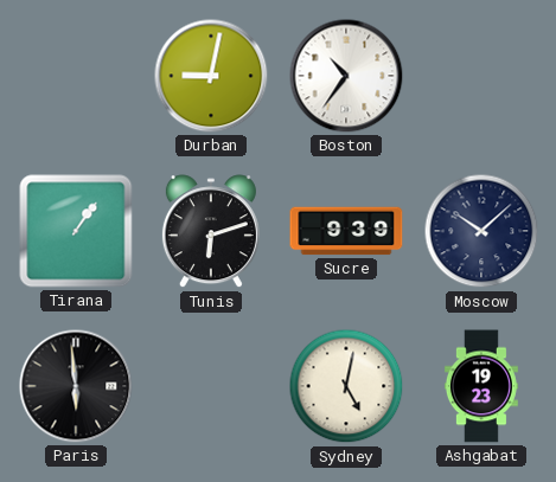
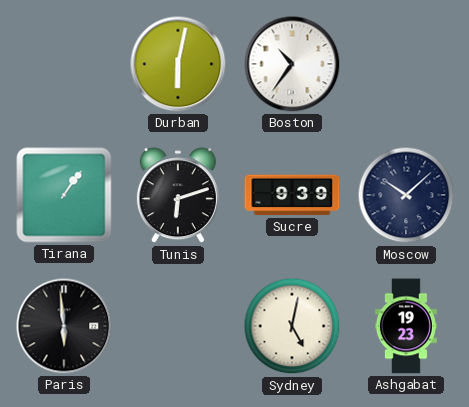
Durban: 9:02 -> 6:02 (178, 64)
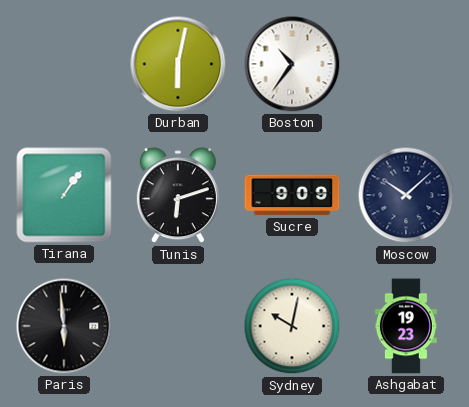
Sucre: 9:39 -> 9:09 (292, 195)
Sydney: 5:02 -> 10:02 (292, 326)
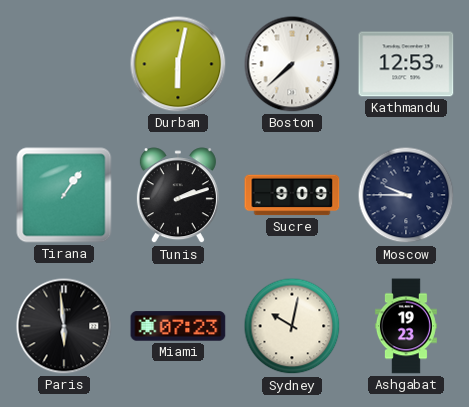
Boston: 10:36 -> 7:38 (292, 64)
Kathmandu: none -> 12:53 (406, 64)
Tunis: 6:12 -> 2:12 (178, 196)
Moscow: 10:08 -> 9:45 (406, 195)
Miami: none -> 07:23 (178, 326)
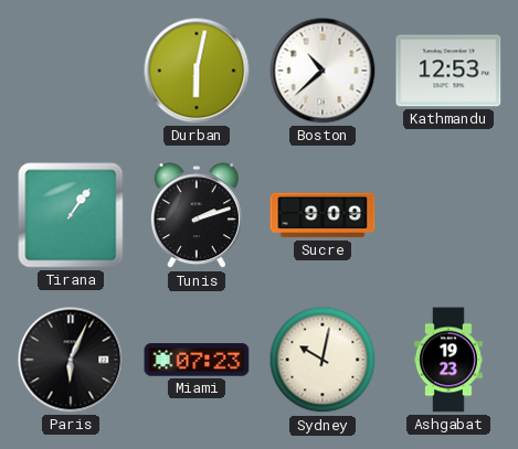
Boston: 7:38 -> 10:38 (323, 71)
Moscow: 9:45 -> none (406, 195)
Paris: 5:59 -> 6:04 (71, 360)
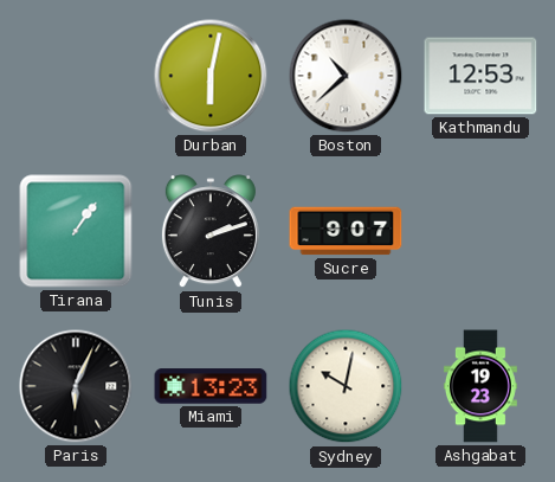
Sucre: 9:09 -> 9:07 (346, 231)
Miami: 07:23 -> 13:23 (211, 386)
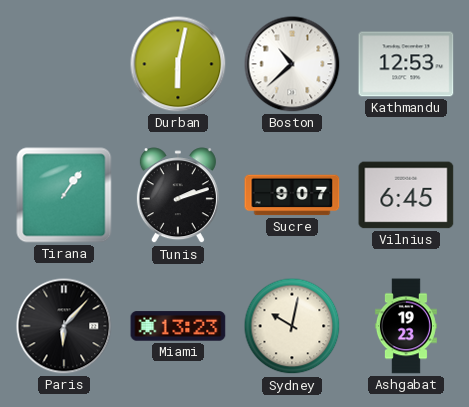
Vilnius: none -> 6:45 (406, 195)
Paris: 6:04 -> 6:07 (64, 326)
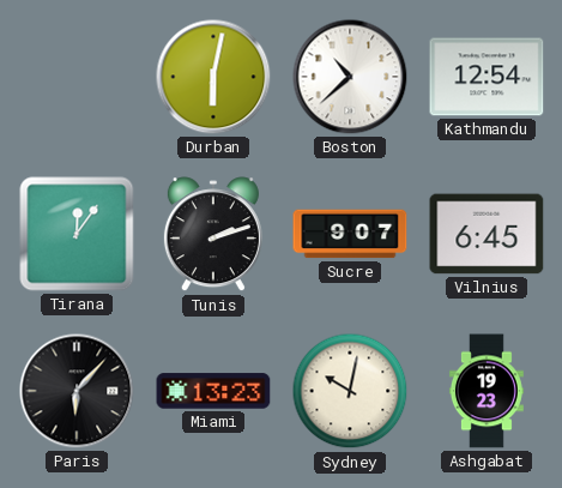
Kathmandu: 12:53 -> 12:54 (487, 77)
Tirana: 1:06 -> 12:06 (77, 234)
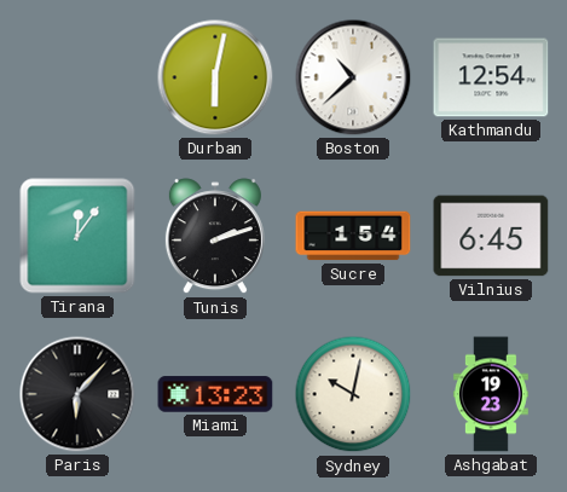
Sucre: 9:07 -> 1:54 (353, 236)
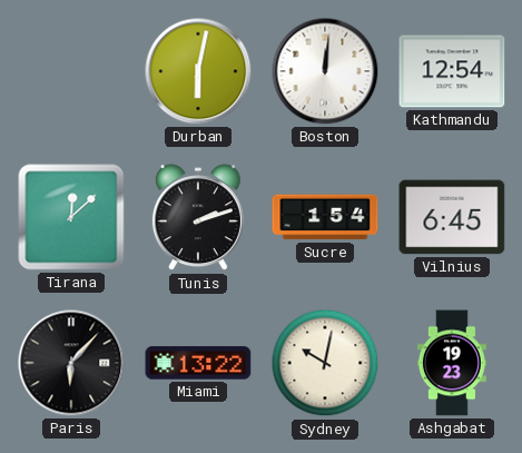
Boston: 10:38 -> 12:01 (325, 71)
Tirana: 12:06 -> 12:08 (71, 217)
Miami: 13:23 -> 13:22 (198, 363)
